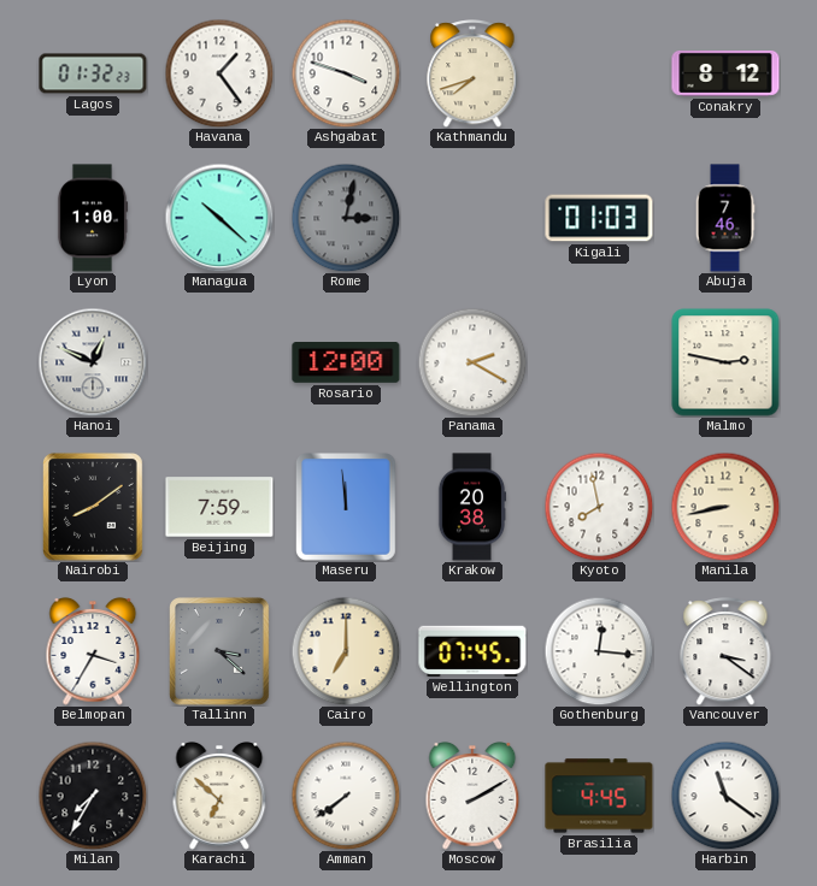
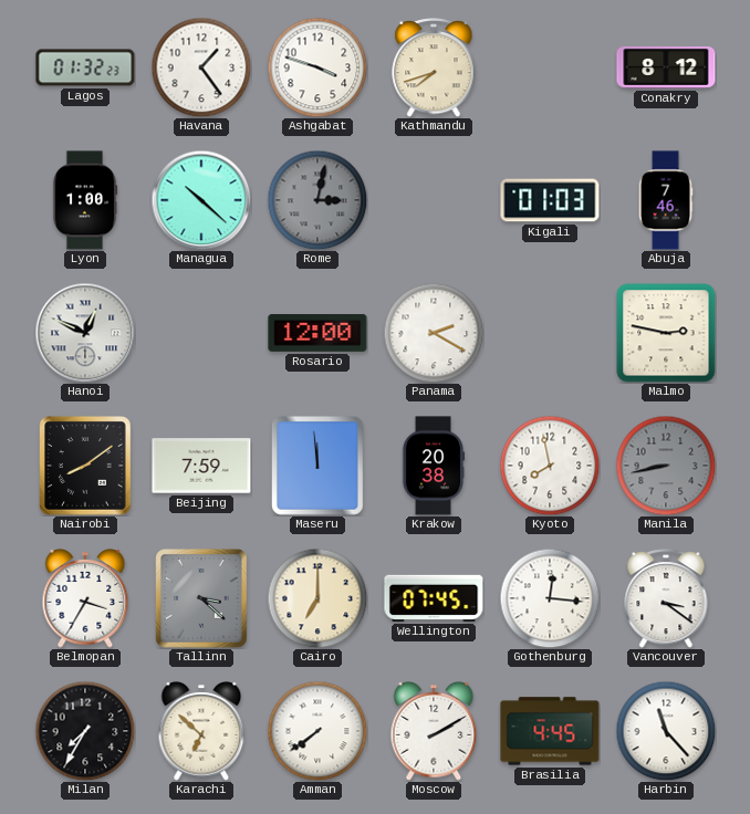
Manila dial: cream -> grey (666, 466)
Harbin: 11:21 -> 11:23 (666, 731)
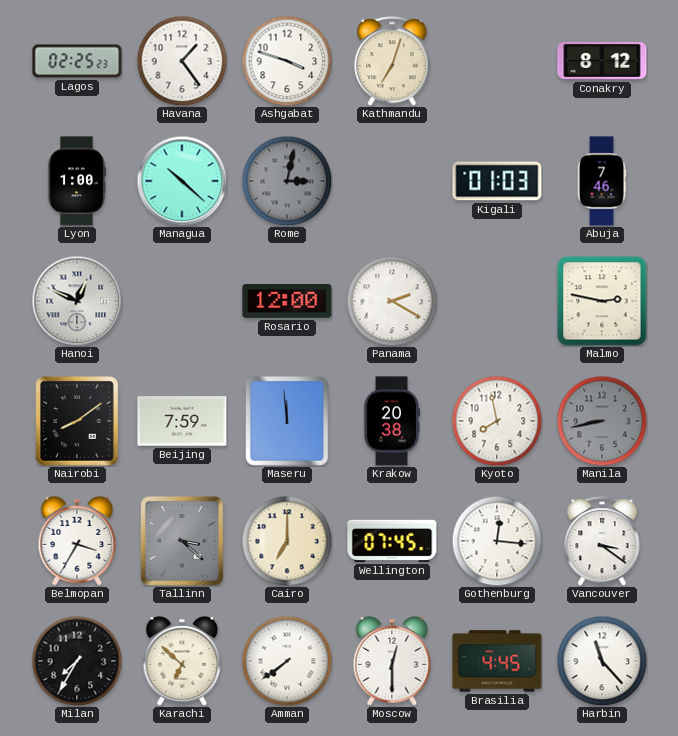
Lagos: 01:32 -> 02:25 (77, 61)
Kathmandu: 7:42 -> 7:03 (392, 61)
Moscow: 2:10 -> 12:30 (392, 662)
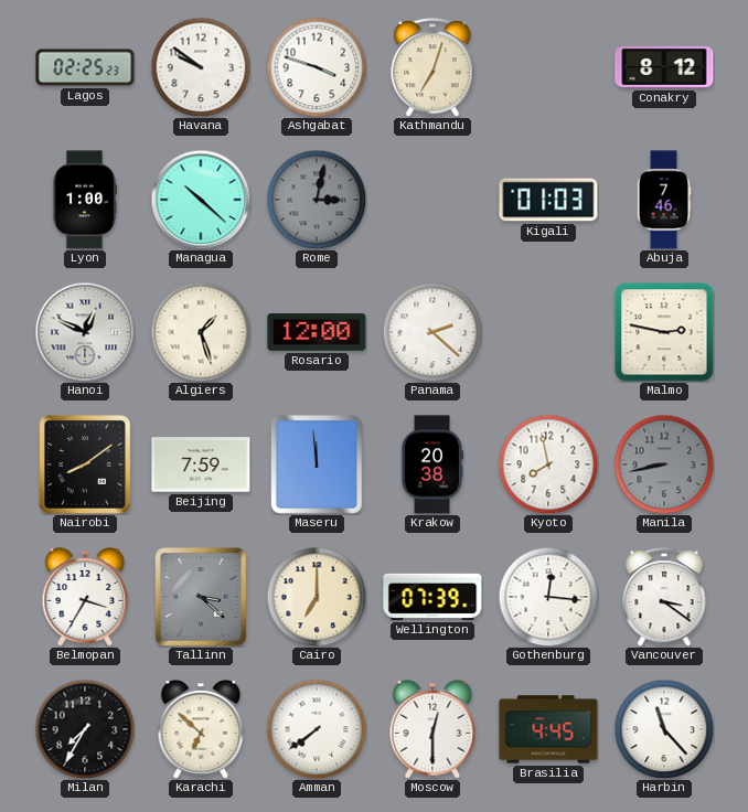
Havana: 1:24 -> 9:51 (201, 67)
Algiers: none -> 1:27 (201, 332)
Panama: 2:20 -> 2:22 (432, 332)
Wellington: 07:45 -> 07:39 (432, 597)
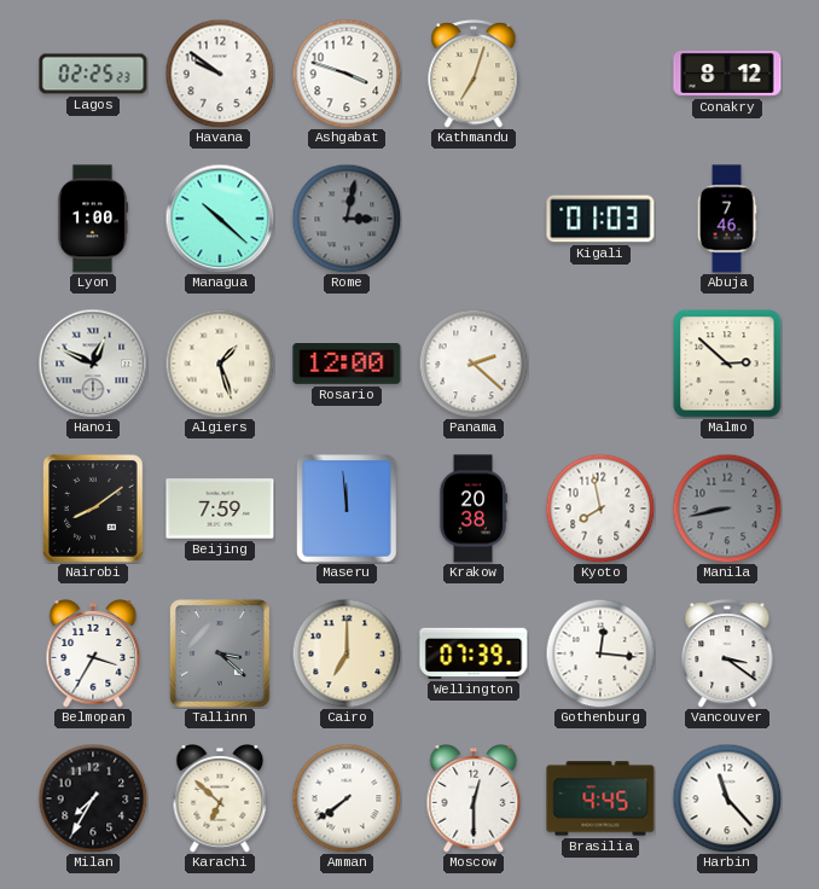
Malmo: 2:47 -> 2:52 (727, 364)
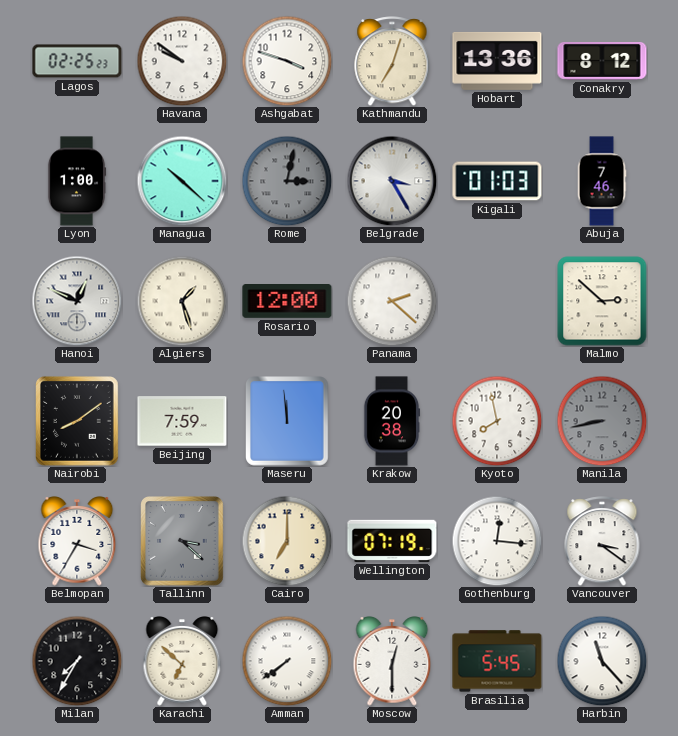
Hobart: none -> 13:36 (497, 61)
Belgrade: none -> 3:25 (392, 181)
Wellington: 07:39 -> 07:19 (392, 541)
Brasilia: 4:45 -> 5:45 (497, 661)
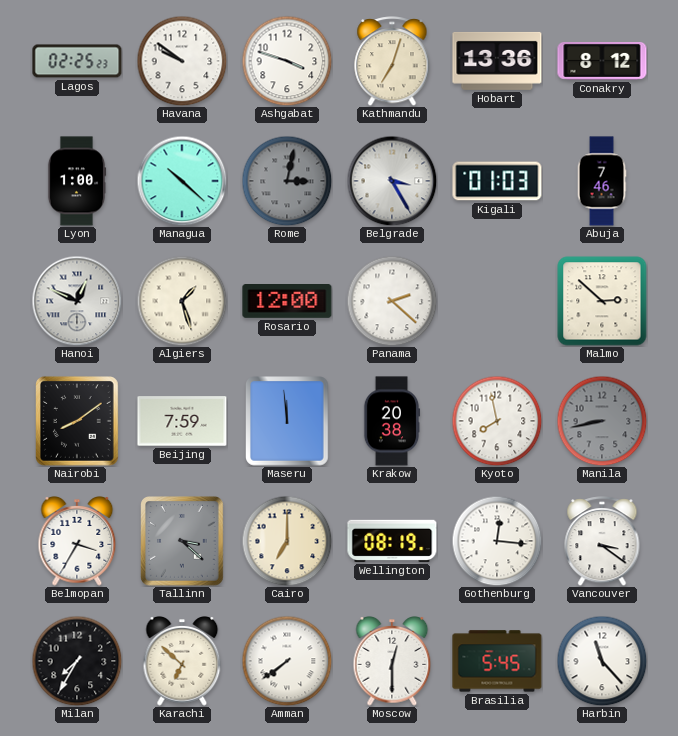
Wellington: 07:19 -> 08:19 (392, 541)
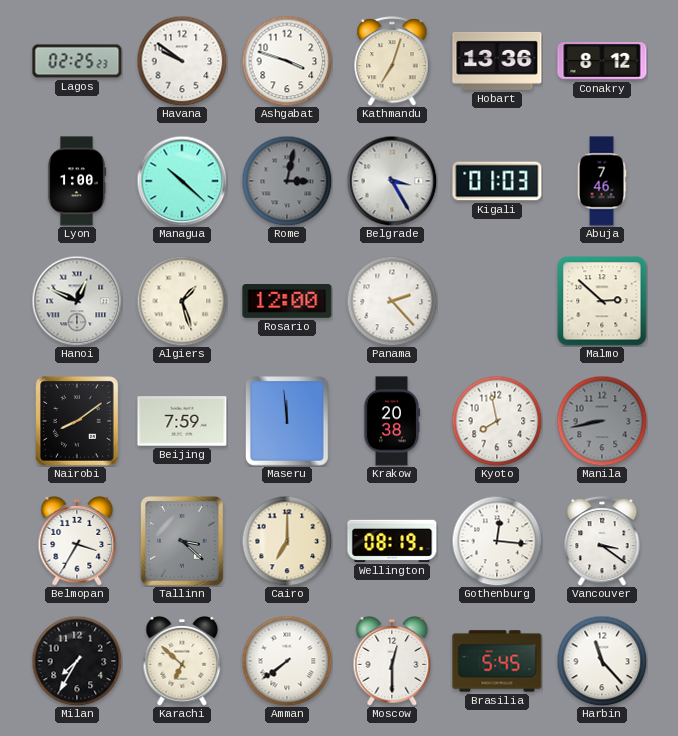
Panama: 2:22 -> 2:23 (392, 301)
